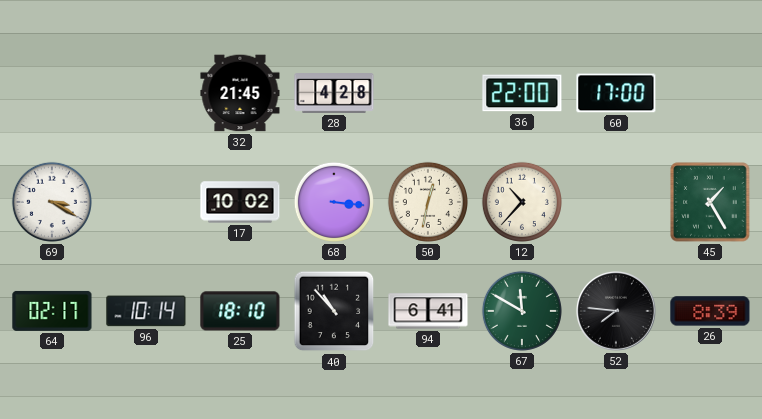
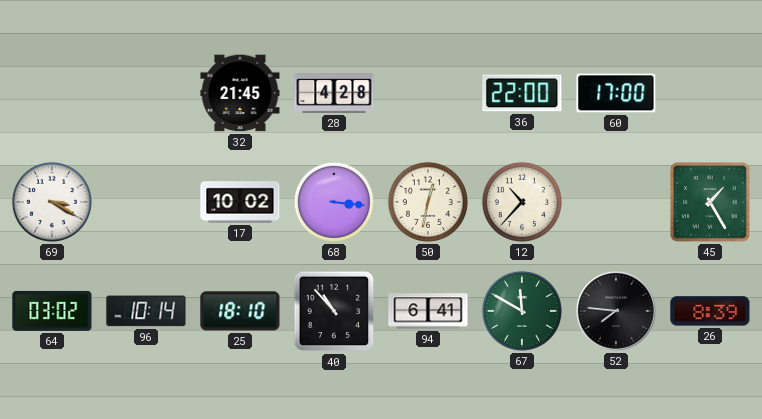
64: 02:17 -> 03:02 (52, 311)
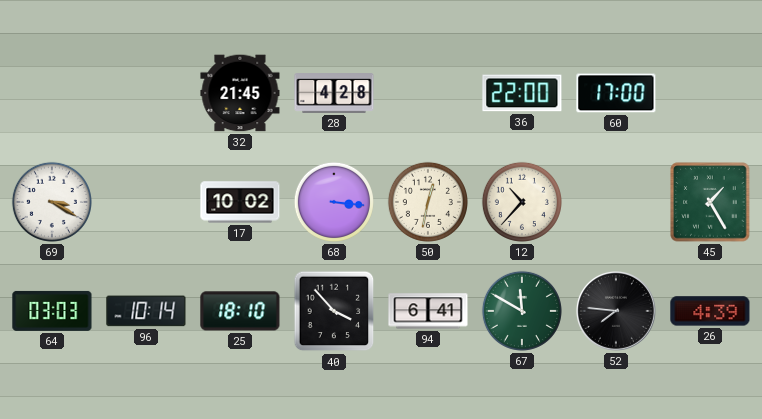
64: 03:02 -> 03:03 (52, 311)
40: 10:53 -> 3:53 (334, 311)
26: 8:39 -> 4:39 (710, 311)
